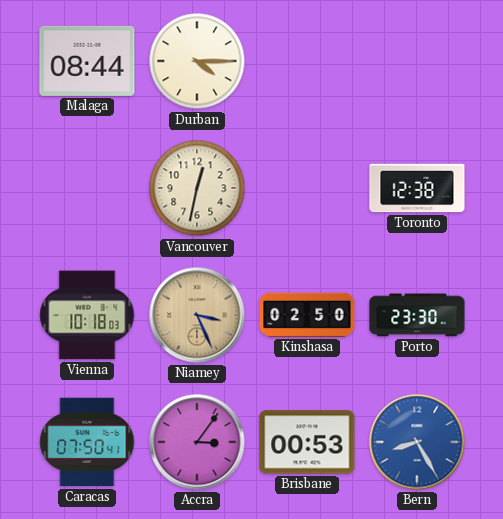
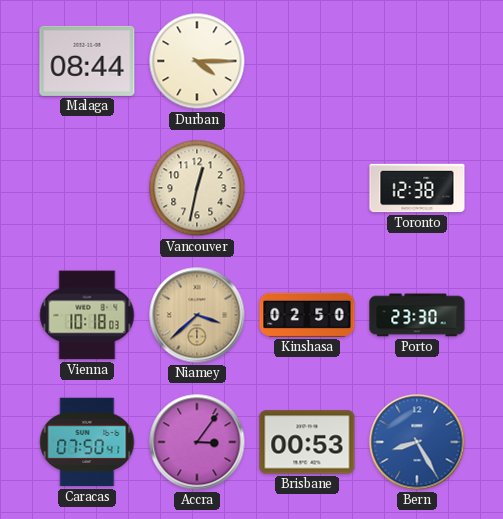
Niamey: 3:26 -> 3:38 (197, 315)
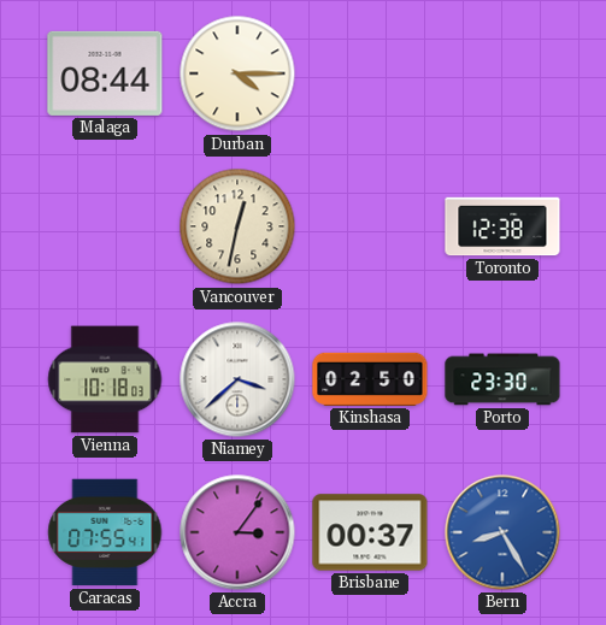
Niamey dial: champagne -> white (237, 379)
Caracas: 07:50 -> 07:55 (105, 532)
Brisbane: 00:53 -> 00:37 (370, 532)
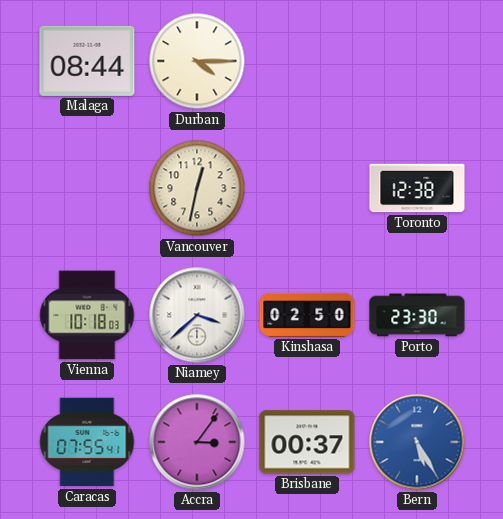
Bern: 8:25 -> 5:25 (417, 442)
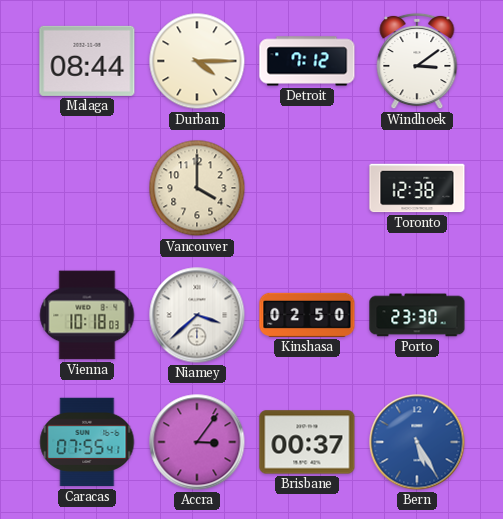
Detroit: none -> 7:12 (307, 61)
Windhoek: none -> 3:09 (417, 61)
Vancouver: 12:32 -> 4:00 (197, 188)
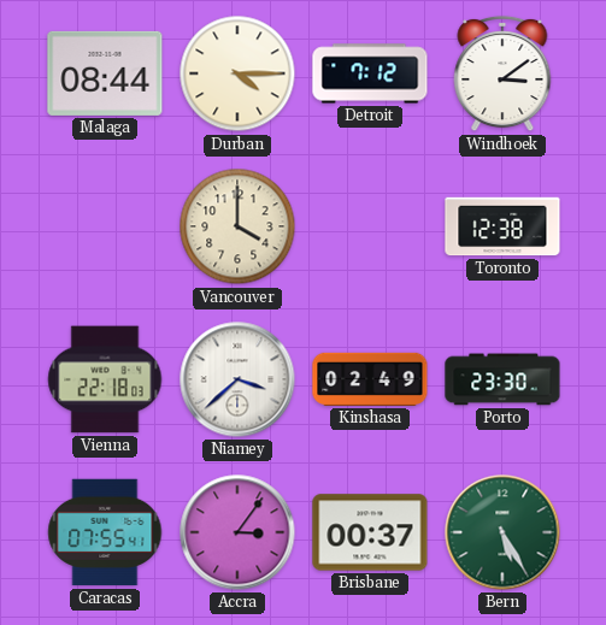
Vienna: 10:18 -> 22:18 (105, 379)
Kinshasa: 02:50 -> 02:49 (370, 379)
Bern dial: blue -> green (502, 532)
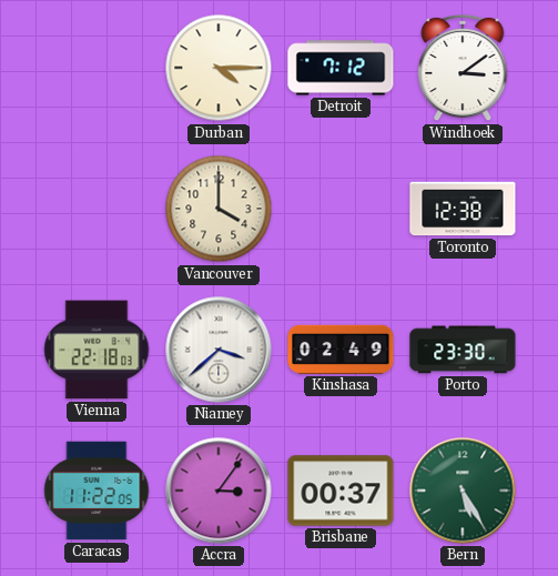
Malaga: 08:44 -> none (105, 73)
Caracas: 07:55 -> 11:22 (97, 491)
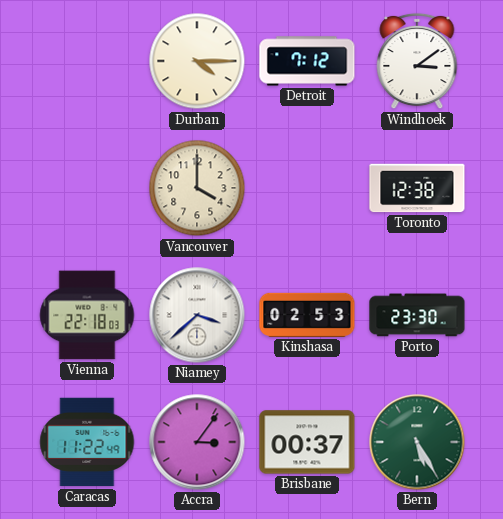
Kinshasa: 02:49 -> 02:53 (307, 315)
Caracas: 11:22:05 -> 11:22:49 (87, 442)
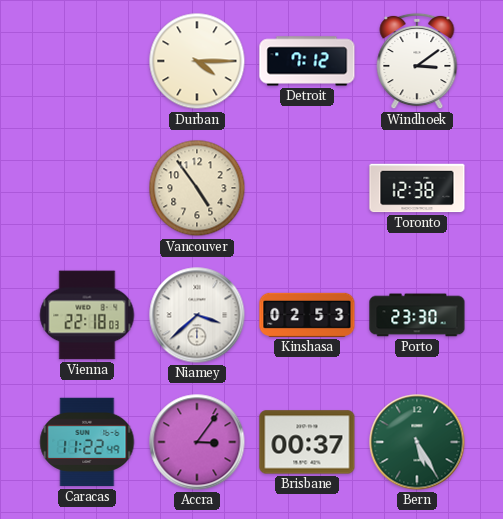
Vancouver: 4:00 -> 4:54 (197, 188)
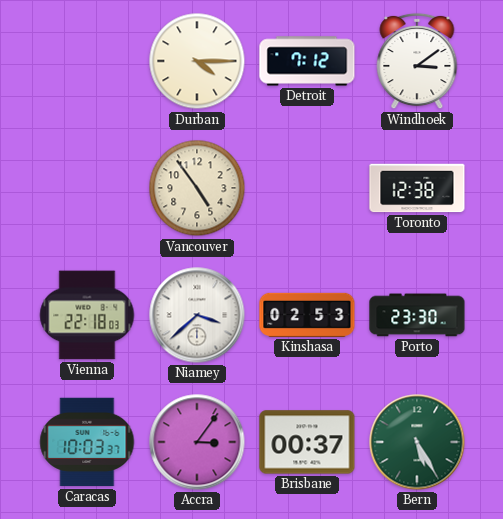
Caracas: 11:22 -> 10:03 (87, 442)
